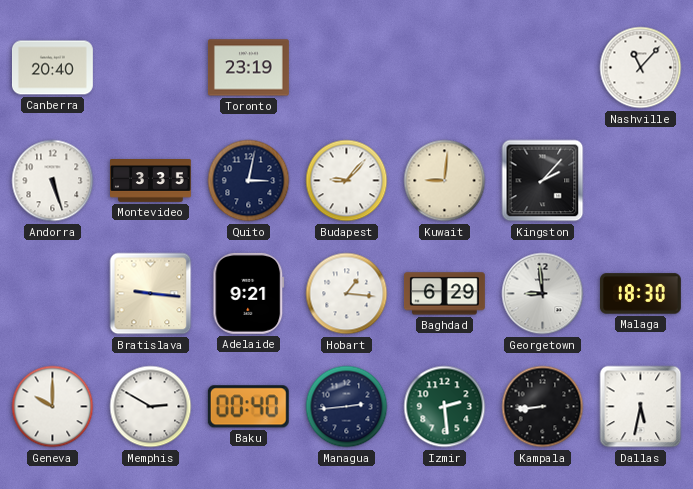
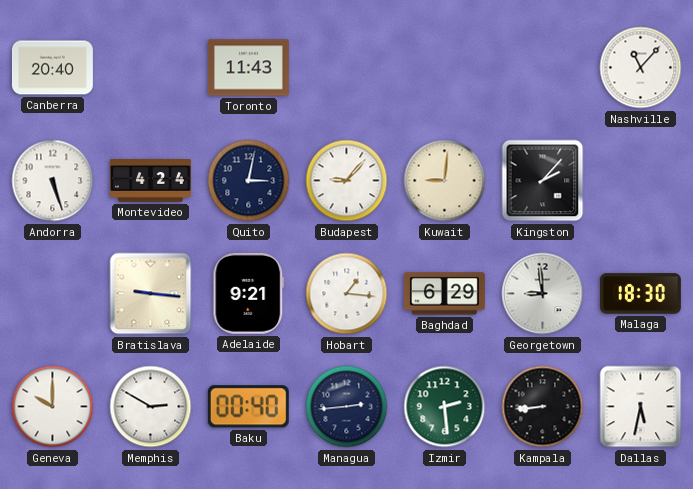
Toronto: 23:19 -> 11:43 (248, 68)
Montevideo: 3:35 -> 4:24 (151, 181)
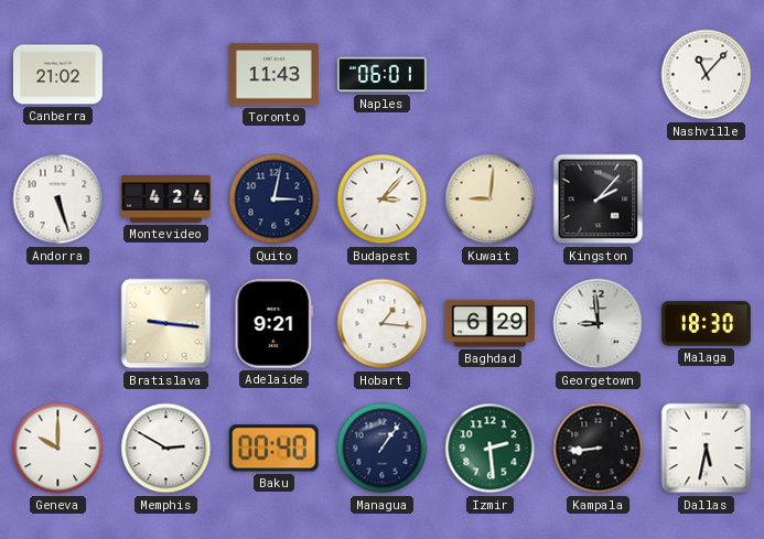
Canberra: 20:40 -> 21:02 (57, 75)
Naples: none -> 06:01 (381, 75)
Budapest: 9:07 -> 3:07 (383, 200)
Managua: 2:44 -> 1:06 (383, 449)
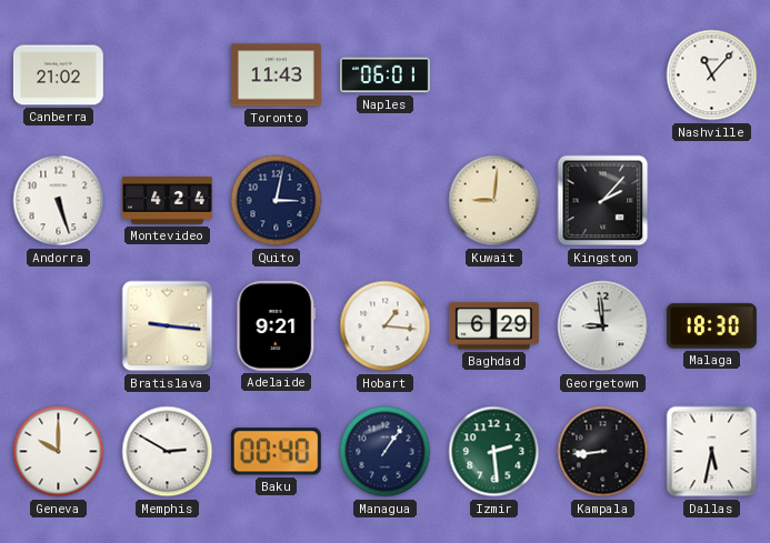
Budapest: 3:07 -> none (383, 200)
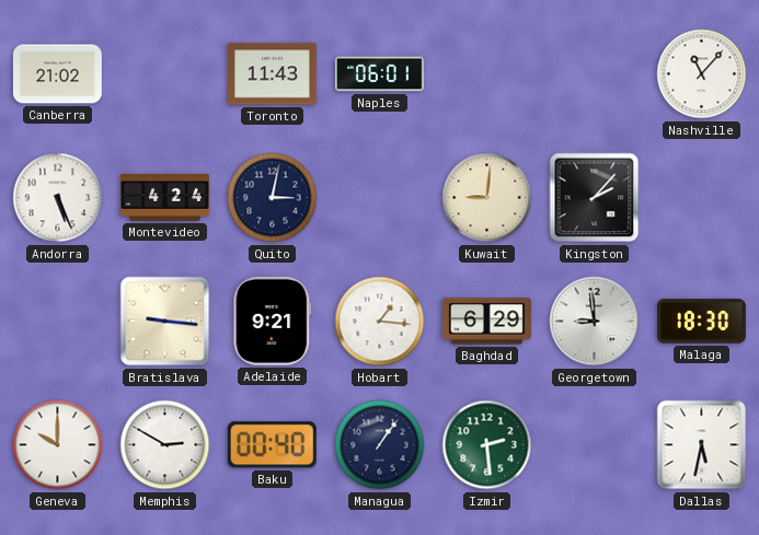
Andorra: 5:27 -> 5:26 (58, 198)
Kampala: 8:44 -> none (603, 452)
